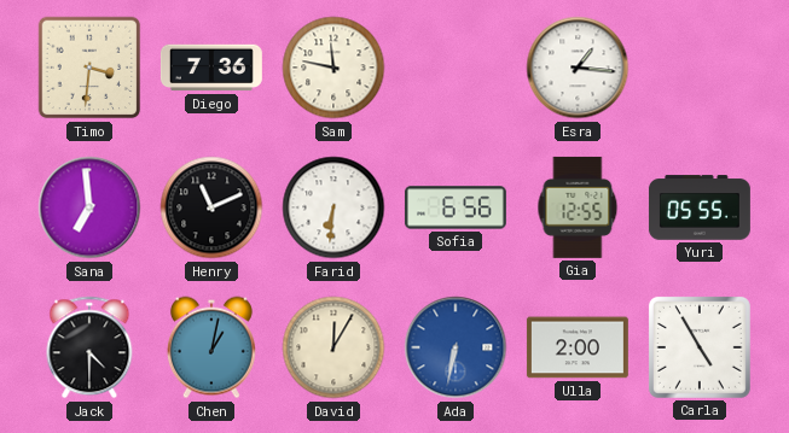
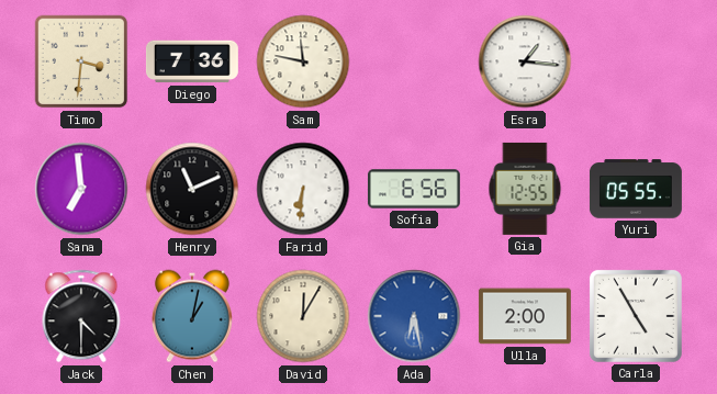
Ada: 6:32 -> 6:28 (414, 316)
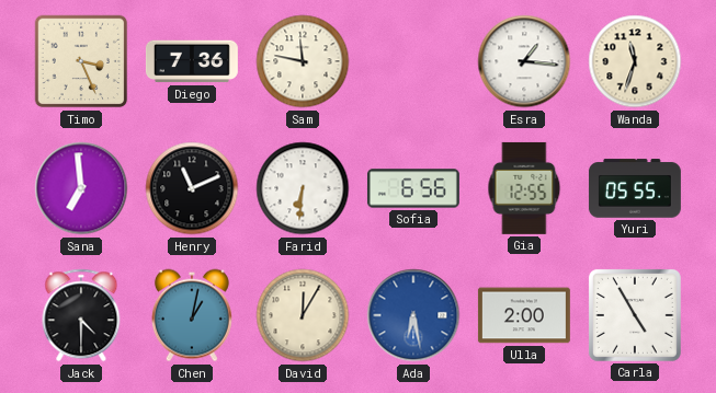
Timo: 3:31 -> 3:26 (81, 61)
Wanda: none -> 11:33 (635, 61)
